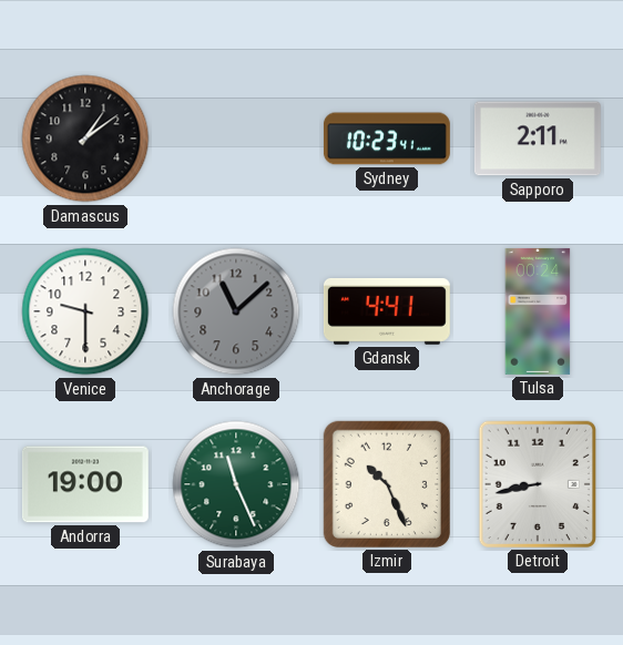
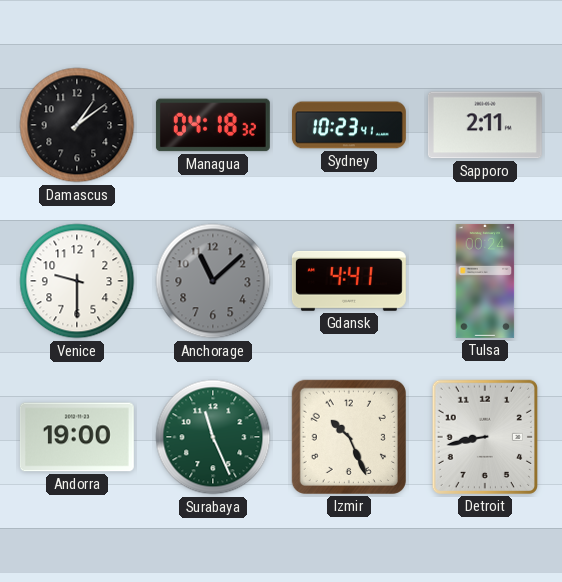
Managua: none -> 04:18 (213, 125)
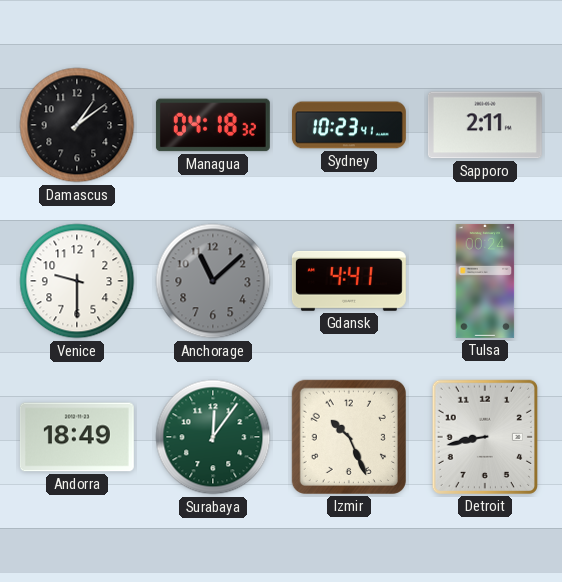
Andorra: 19:00 -> 18:49 (77, 437)
Surabaya: 11:26 -> 12:06 (213, 437)
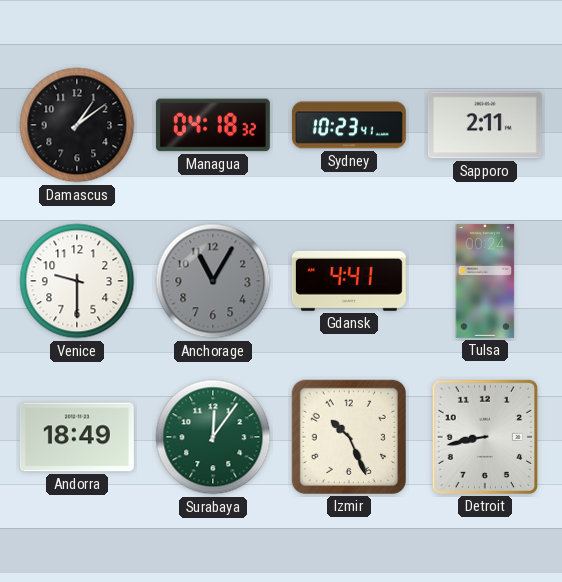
Anchorage: 11:08 -> 11:05 (213, 281)
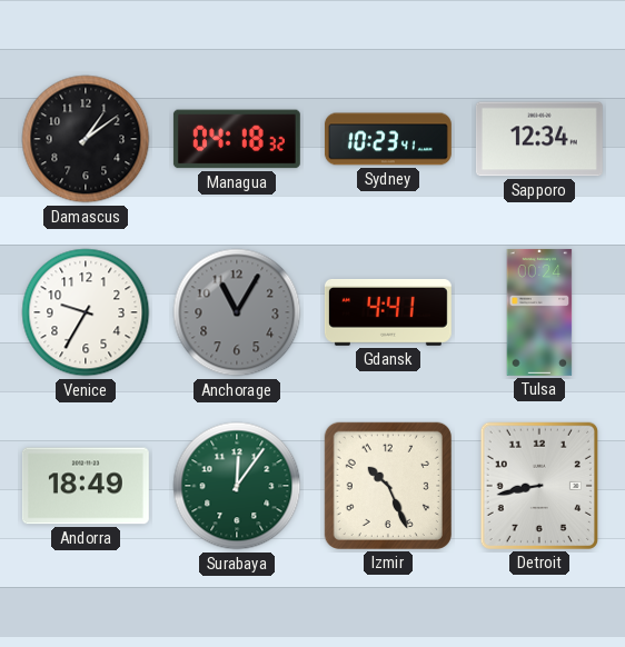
Sapporo: 2:11 -> 12:34 (539, 139)
Venice: 9:30 -> 9:35 (86, 312)
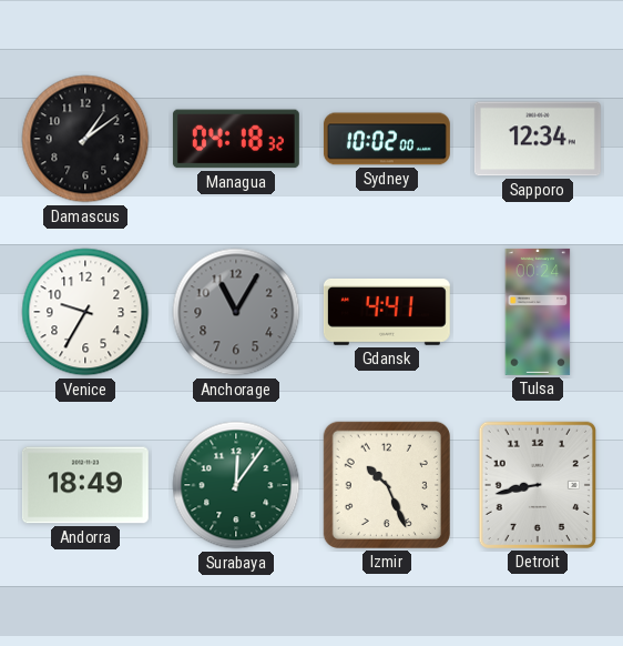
Sydney: 10:23 -> 10:02 (387, 139)
